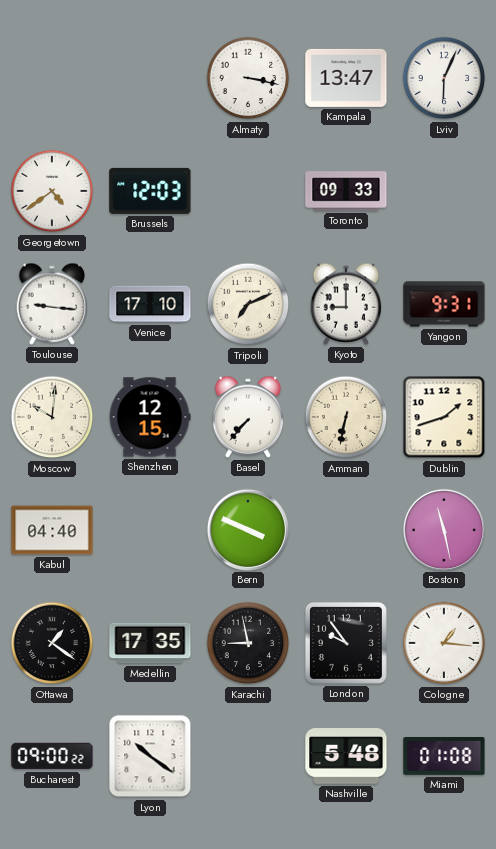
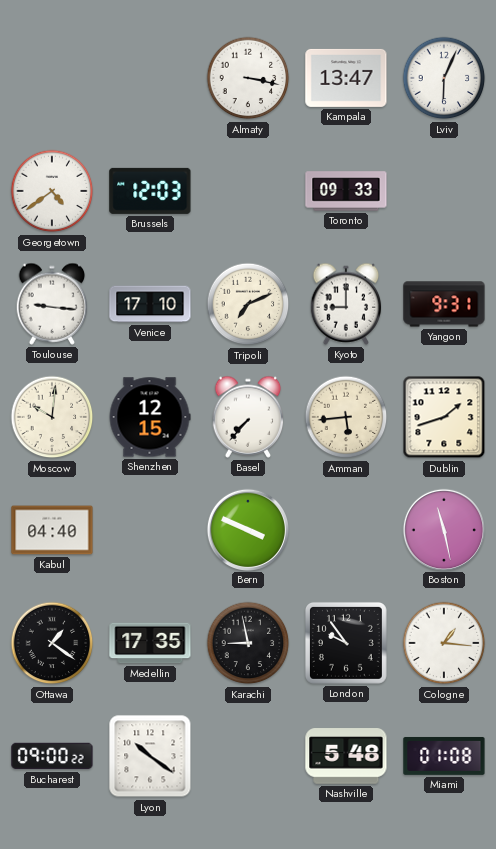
Amman: 6:32 -> 5:44 (346, 417)
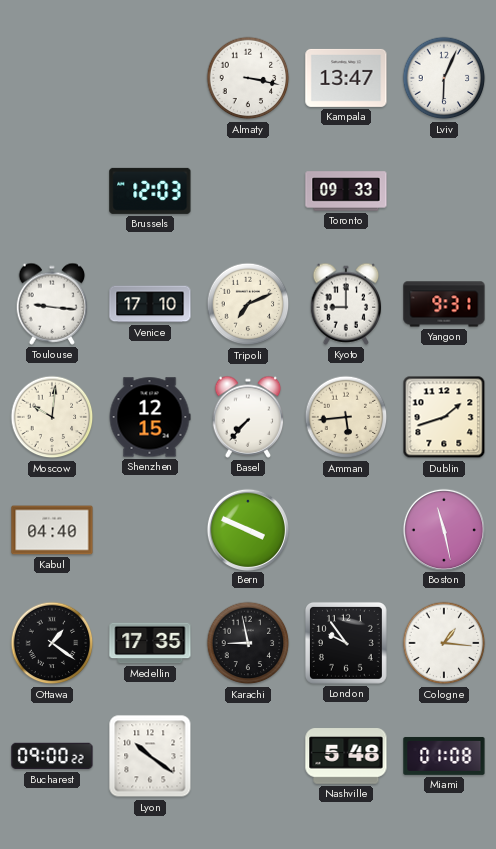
Georgetown: 4:39 -> none (52, 191)
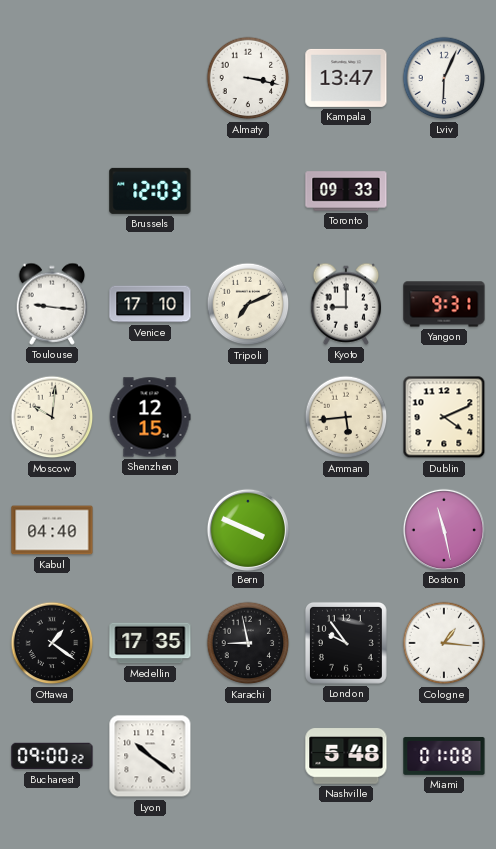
Basel: 7:37 -> none (248, 417)
Dublin: 1:42 -> 4:11 (444, 417)
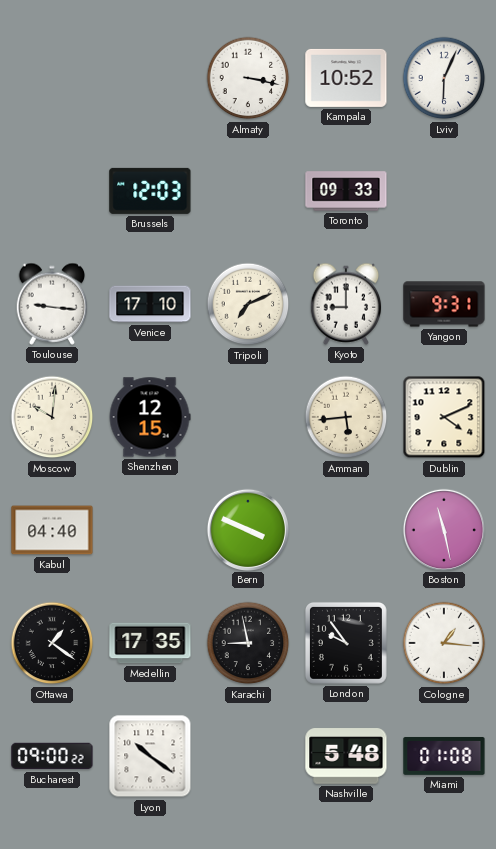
Kampala: 13:47 -> 10:52 (346, 78)
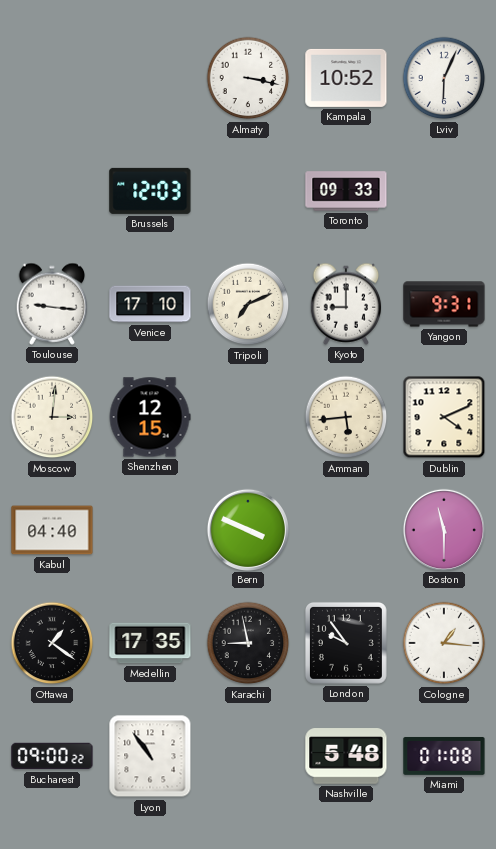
Moscow: 10:01 -> 3:01 (52, 417)
Boston: 11:28 -> 11:30 (443, 529)
Lyon: 10:21 -> 10:54 (150, 756)
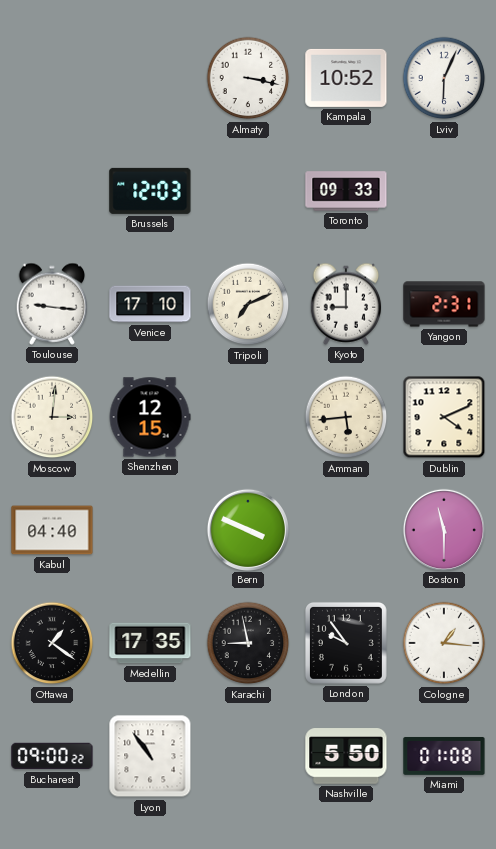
Yangon: 9:31 -> 2:31 (444, 304)
Nashville: 5:48 -> 5:50 (346, 756)
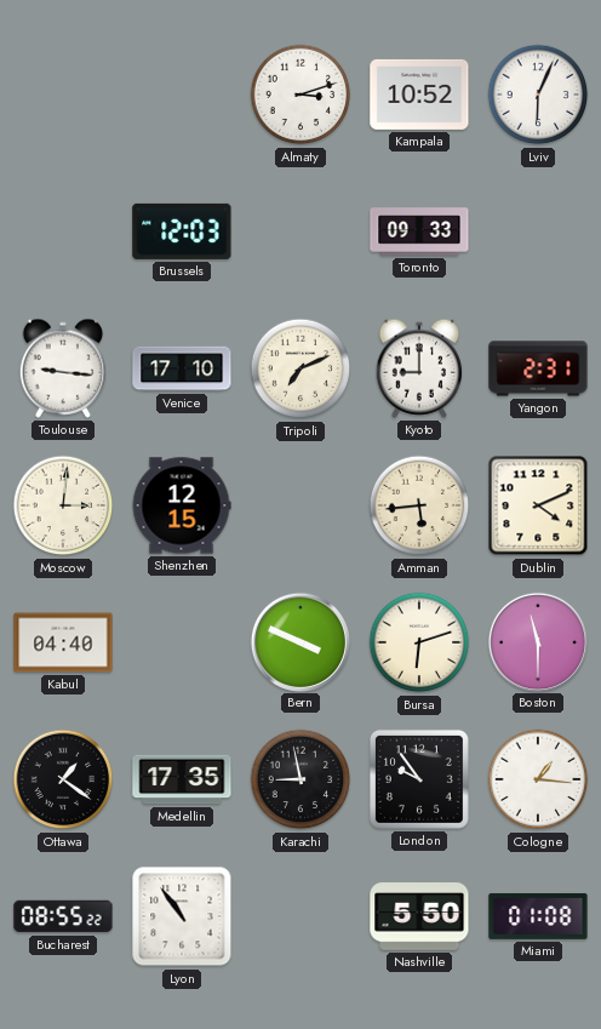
Almaty: 3:17 -> 3:12 (300, 95)
Bursa: none -> 6:12 (419, 642)
Bucharest: 09:00 -> 08:55 (63, 916)
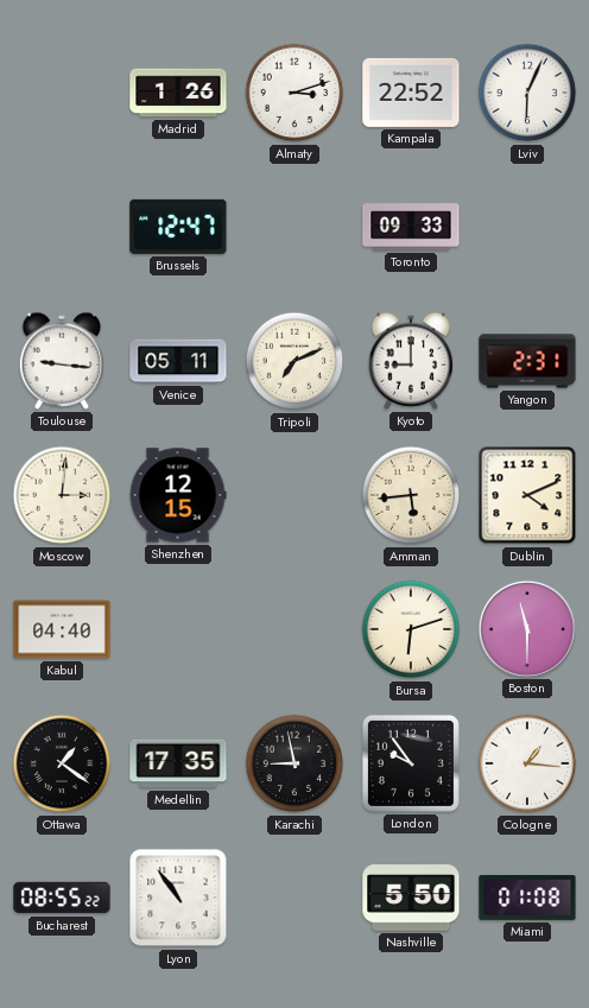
Madrid: none -> 1:26 (178, 93)
Kampala: 10:52 -> 22:52 (411, 93)
Brussels: 12:03 -> 12:47 (178, 227)
Venice: 17:10 -> 05:11 (178, 361)
Bern: 3:49 -> none (299, 641)
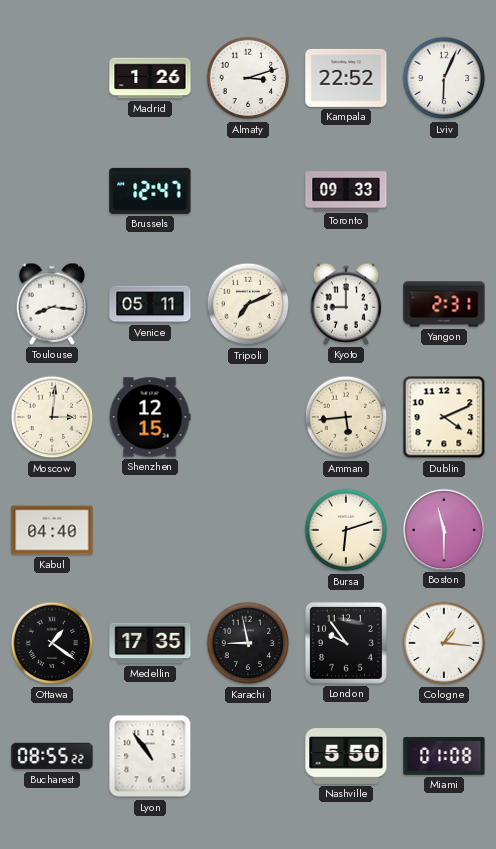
Toulouse: 9:16 -> 8:16 (52, 304)
